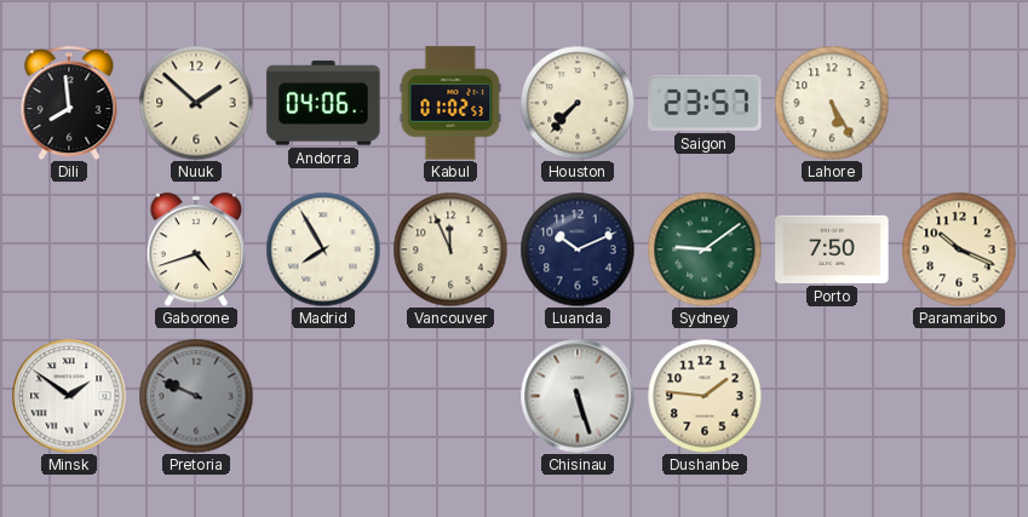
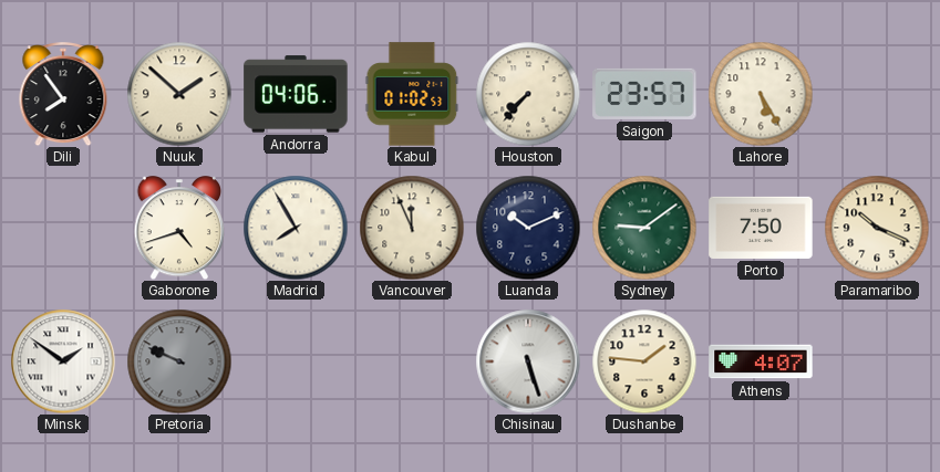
Dili: 7:59 -> 7:54 (63, 95)
Athens: none -> 4:07 (761, 361)
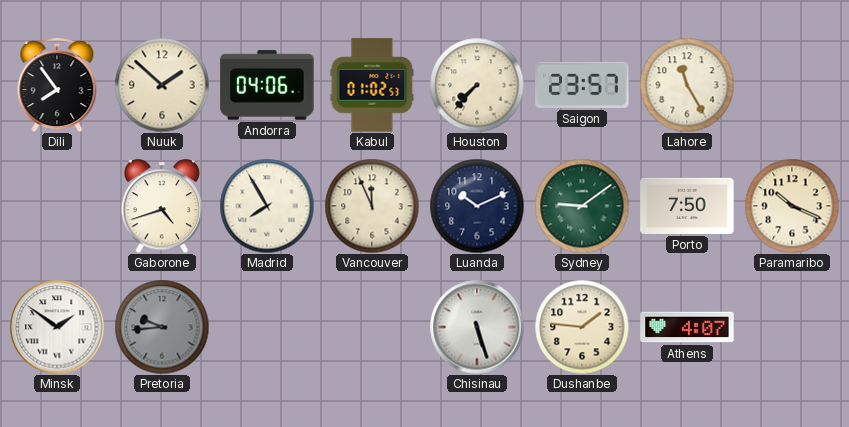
Lahore: 5:25 -> 11:25 (687, 85)
Pretoria: 9:49 -> 9:44 (162, 327)
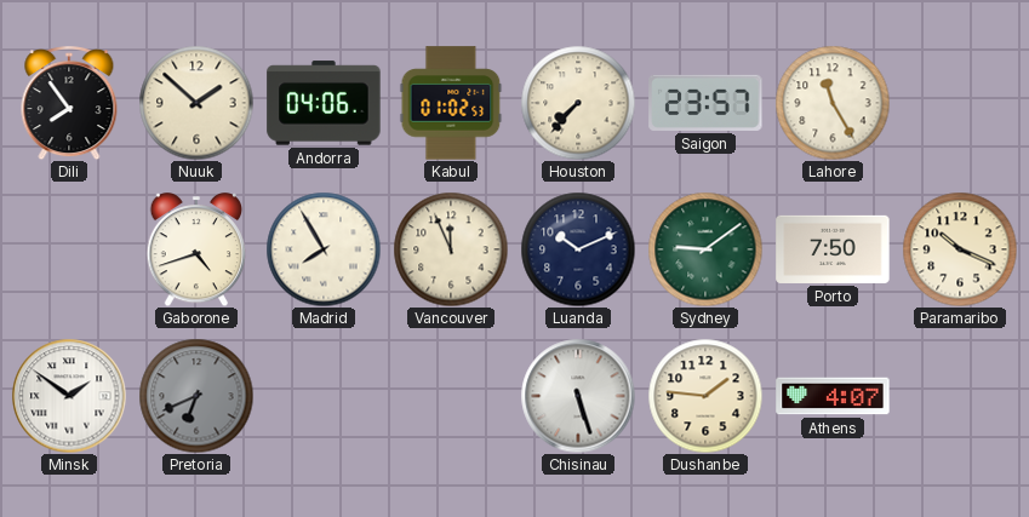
Pretoria: 9:44 -> 6:41 (196, 396)
